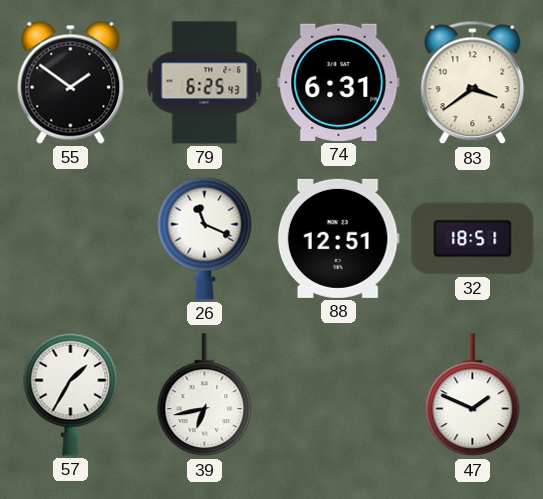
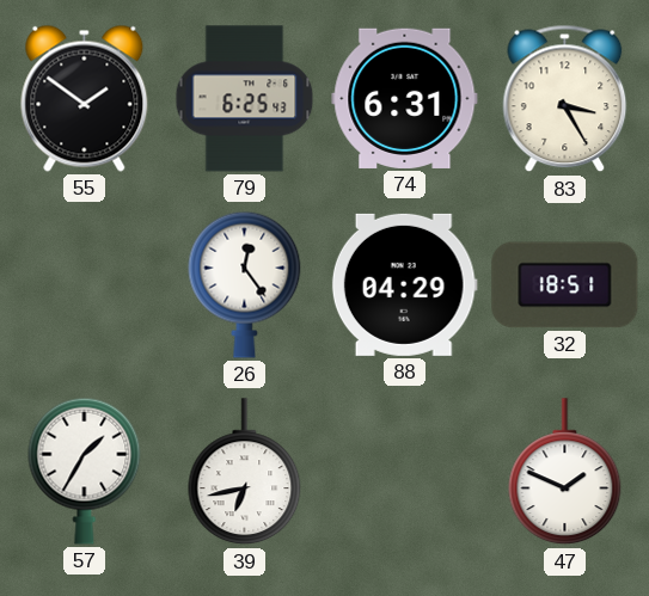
83: 3:39 -> 3:25 (565, 99)
26: 11:19 -> 12:24 (245, 284)
88: 12:51 -> 04:29 (404, 284)
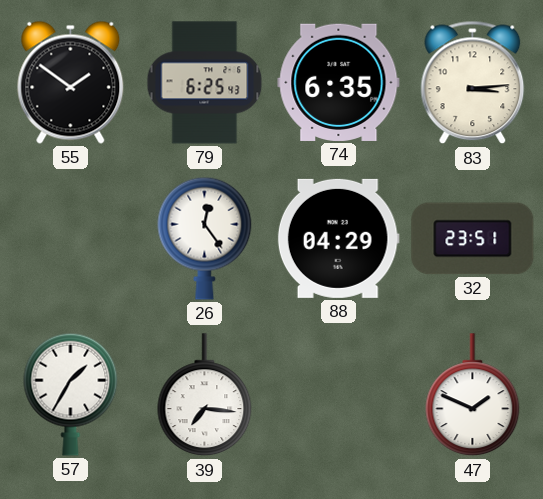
74: 6:31 -> 6:35 (339, 82)
83: 3:25 -> 3:14 (473, 83)
32: 18:51 -> 23:51 (473, 239)
39: 6:43 -> 7:16 (205, 395)
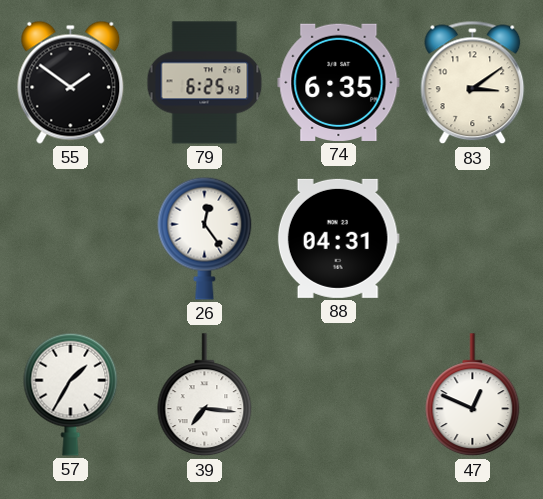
83: 3:14 -> 3:09 (473, 83)
88: 04:29 -> 04:31 (338, 238)
32: 23:51 -> none (473, 239)
47: 1:49 -> 12:49 (473, 395)
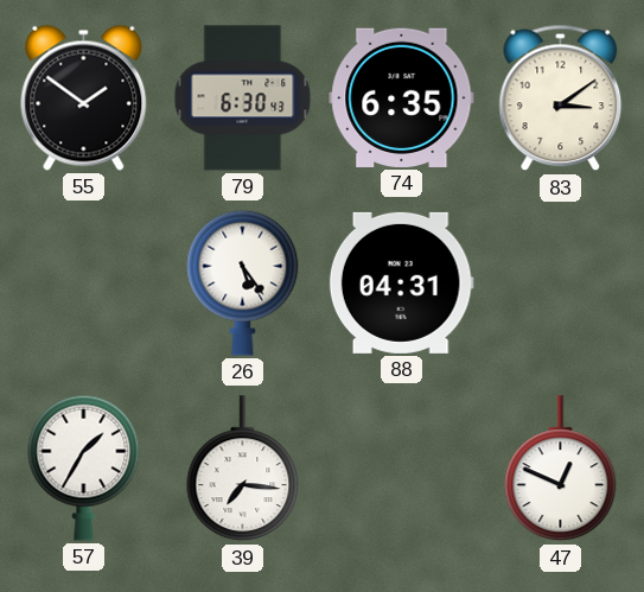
79: 6:25 -> 6:30 (243, 98)
26: 12:24 -> 5:24 (243, 282)
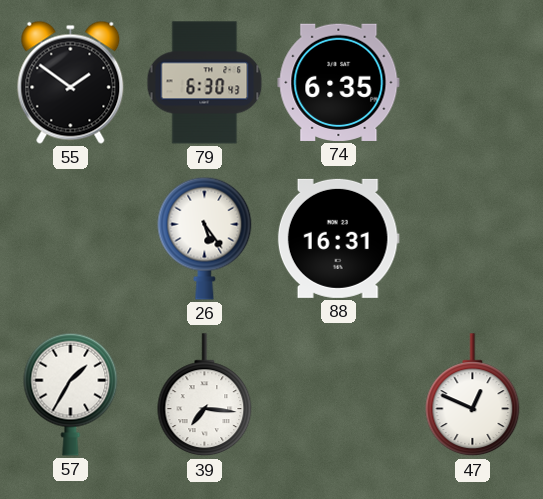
83: 3:09 -> none (561, 98)
88: 04:31 -> 16:31 (338, 238)
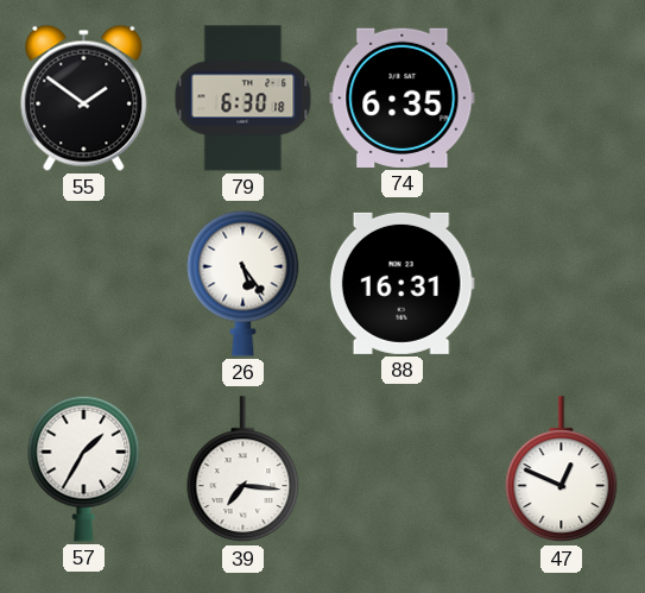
79: 6:30:43 -> 6:30:18 (244, 99)
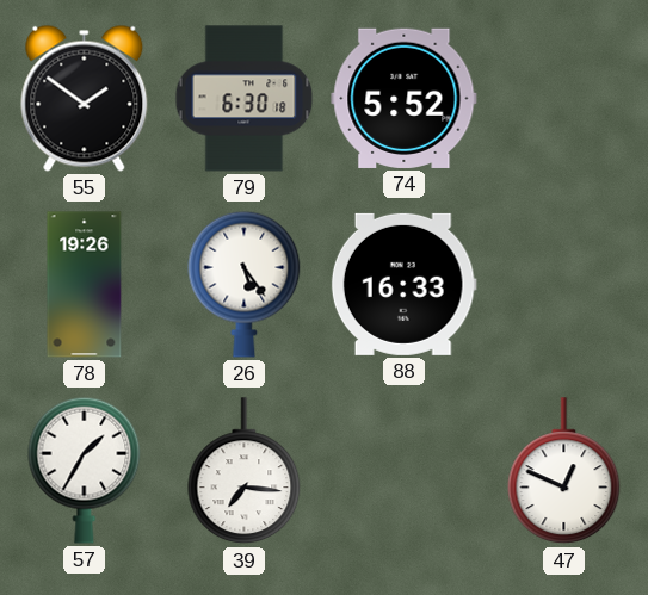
74: 6:35 -> 5:52 (405, 98)
78: none -> 19:26 (85, 285)
88: 16:31 -> 16:33 (403, 284)
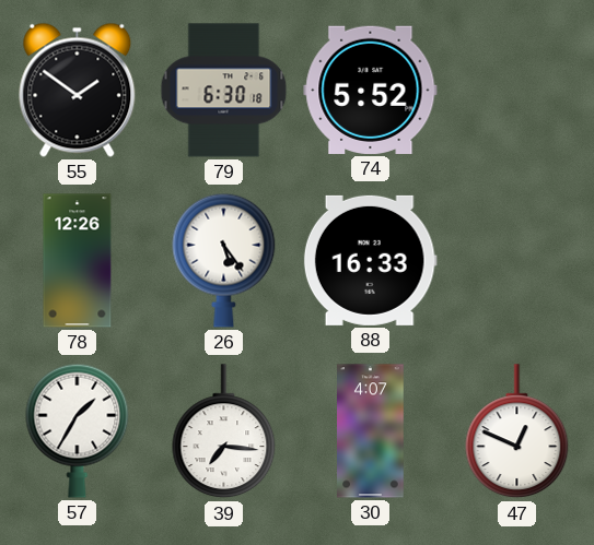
78: 19:26 -> 12:26 (78, 261)
30: none -> 4:07 (371, 431)
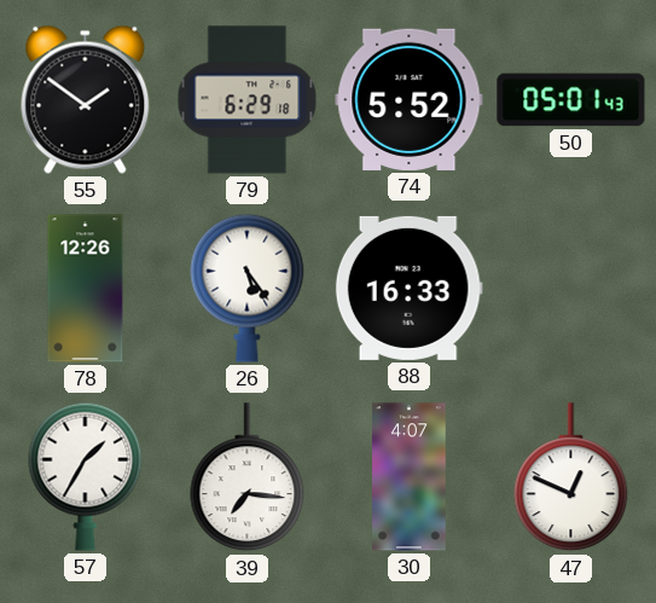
79: 6:30 -> 6:29 (248, 100)
50: none -> 05:01 (571, 100)
